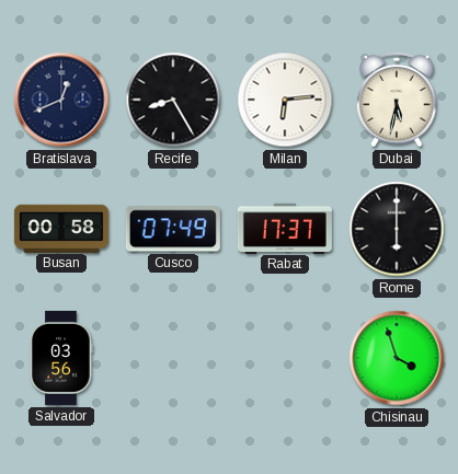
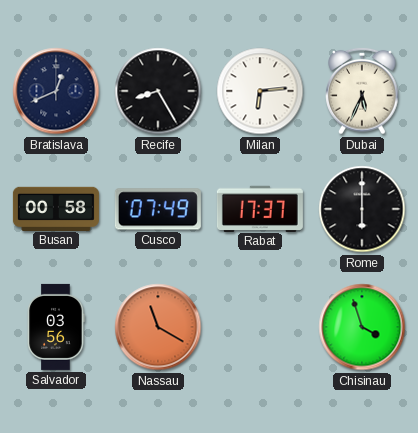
Dubai: 5:32 -> 5:34 (362, 91)
Nassau: none -> 11:20 (158, 327)
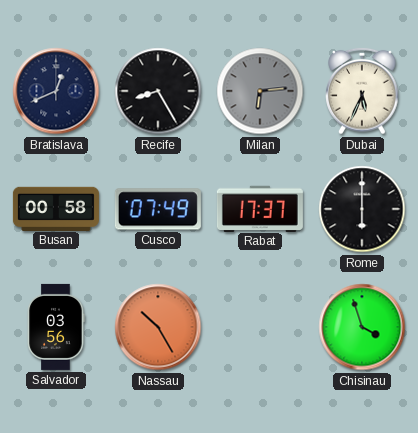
Milan dial: white -> grey (260, 91)
Nassau: 11:20 -> 10:25 (158, 327)
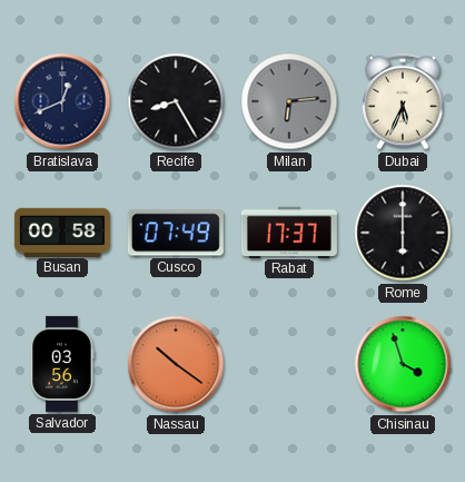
Nassau: 10:25 -> 10:21 (176, 364)
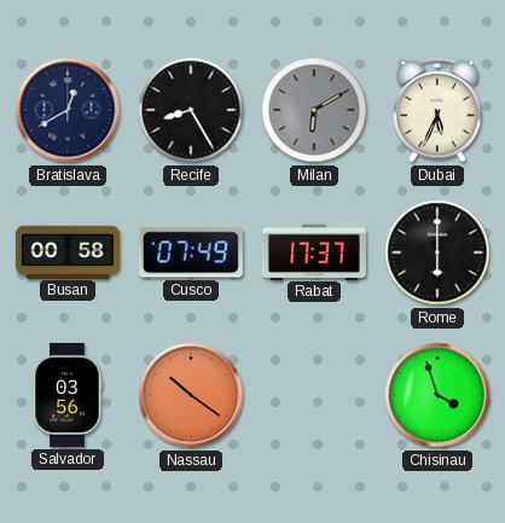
Bratislava: 12:41 -> 12:40 (68, 110)
Milan: 6:14 -> 6:10 (314, 110)
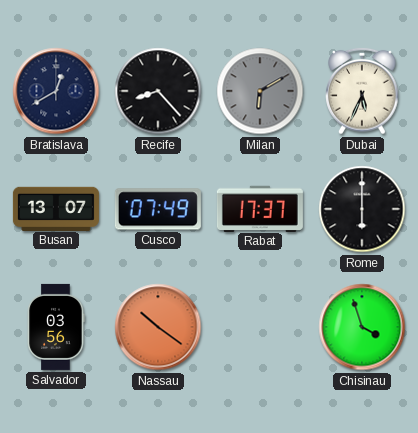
Recife: 8:25 -> 8:23 (158, 91)
Busan: 00:58 -> 13:07 (56, 208)
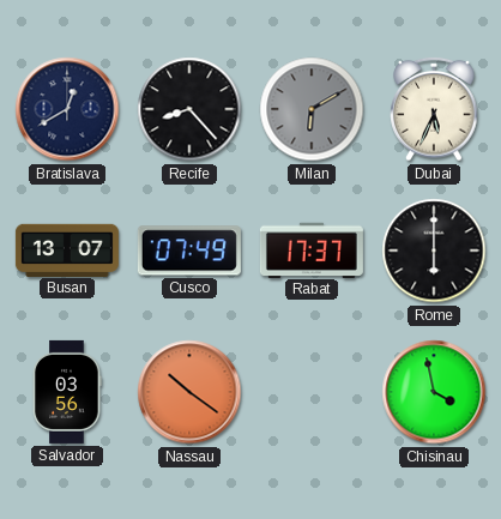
Chisinau: 3:57 -> 3:58 (434, 392)
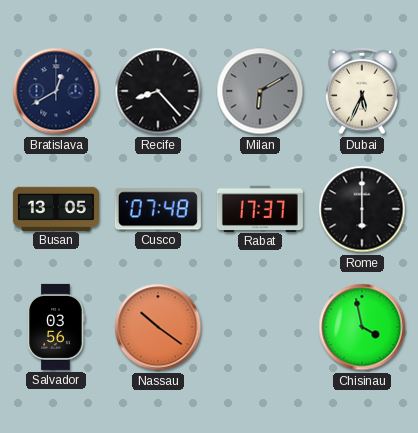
Busan: 13:07 -> 13:05 (56, 208)
Cusco: 07:49 -> 07:48 (158, 209)
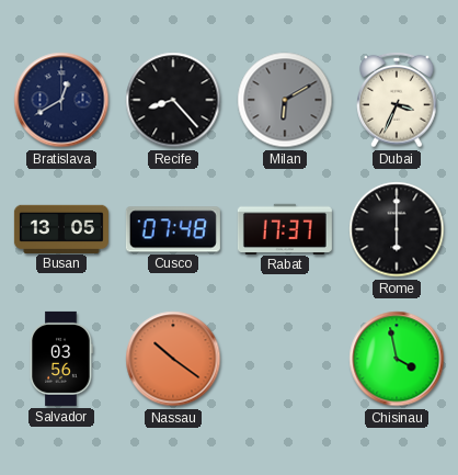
Dubai: 5:34 -> 3:34 (397, 100)
